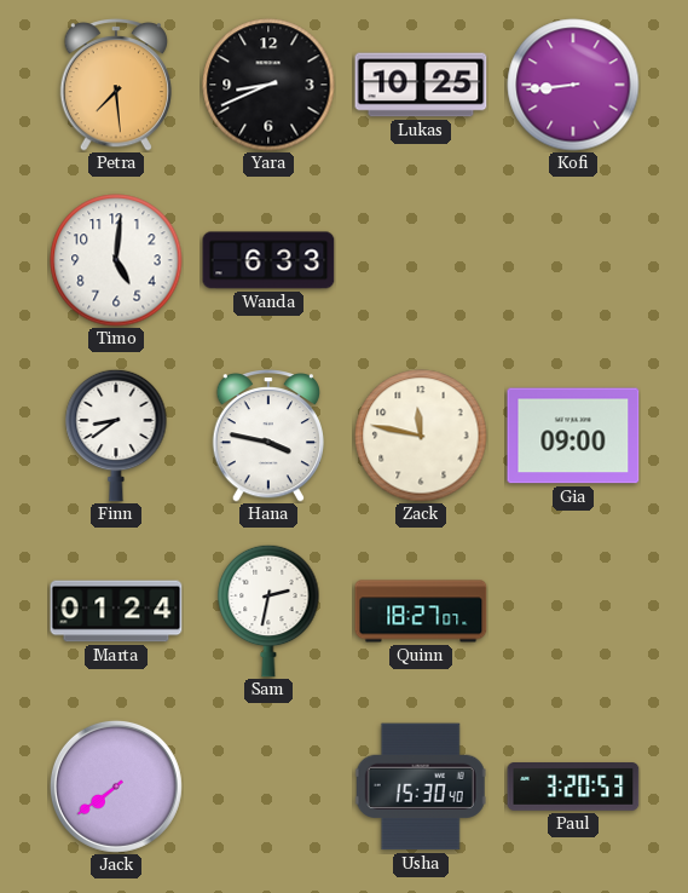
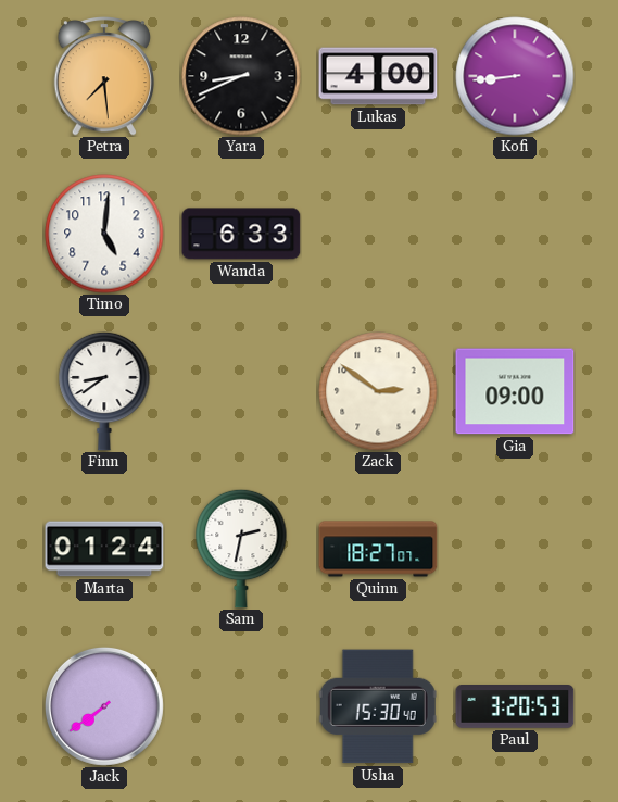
Lukas: 10:25 -> 4:00 (378, 76)
Hana: 3:47 -> none (267, 437)
Zack: 11:47 -> 2:51 (378, 391)
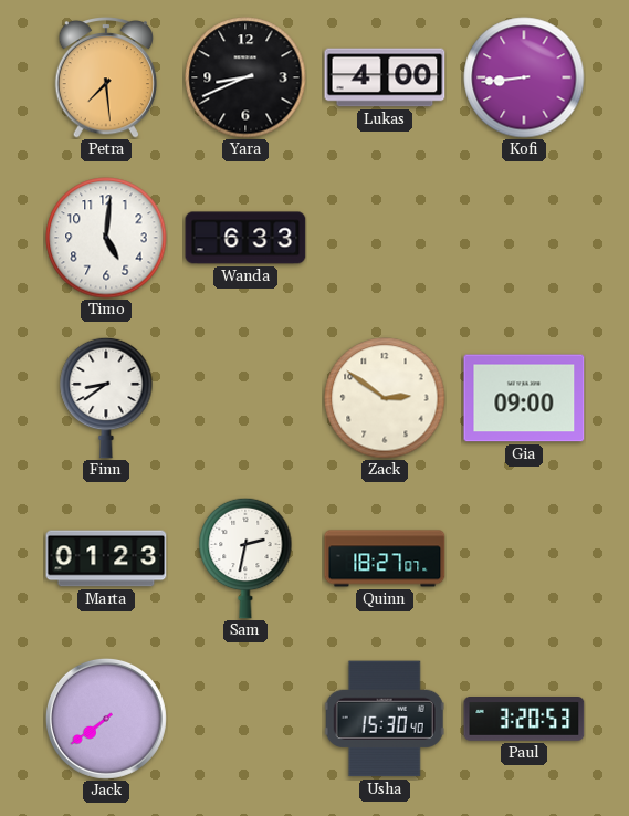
Marta: 01:24 -> 01:23 (106, 558)
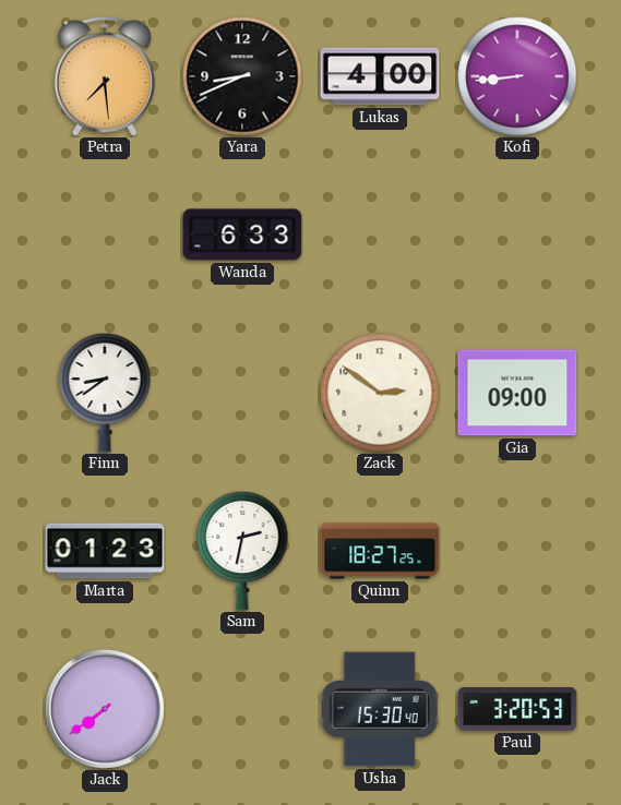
Timo: 5:01 -> none (106, 238)
Quinn: 18:27:07 -> 18:27:25 (380, 551)
